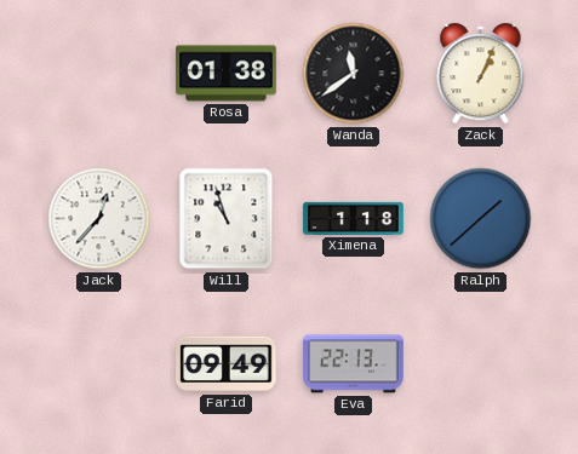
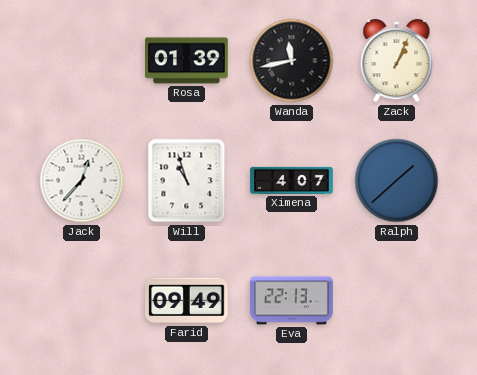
Rosa: 01:38 -> 01:39 (187, 61)
Wanda: 11:39 -> 11:43 (292, 61)
Ximena: 1:18 -> 4:07 (292, 180)
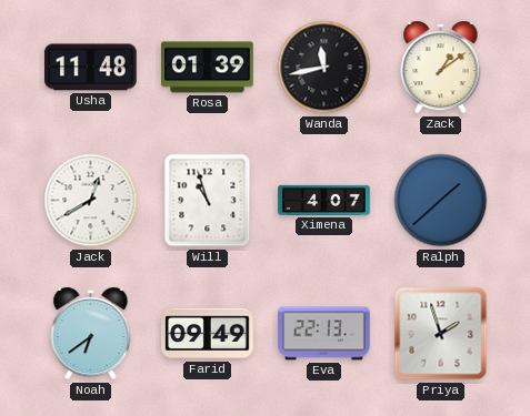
Usha: none -> 11:48 (91, 68)
Zack: 1:04 -> 1:09 (441, 68)
Jack: 12:37 -> 12:40 (91, 201)
Noah: none -> 6:39 (91, 334)
Priya: none -> 1:57 (441, 334)
